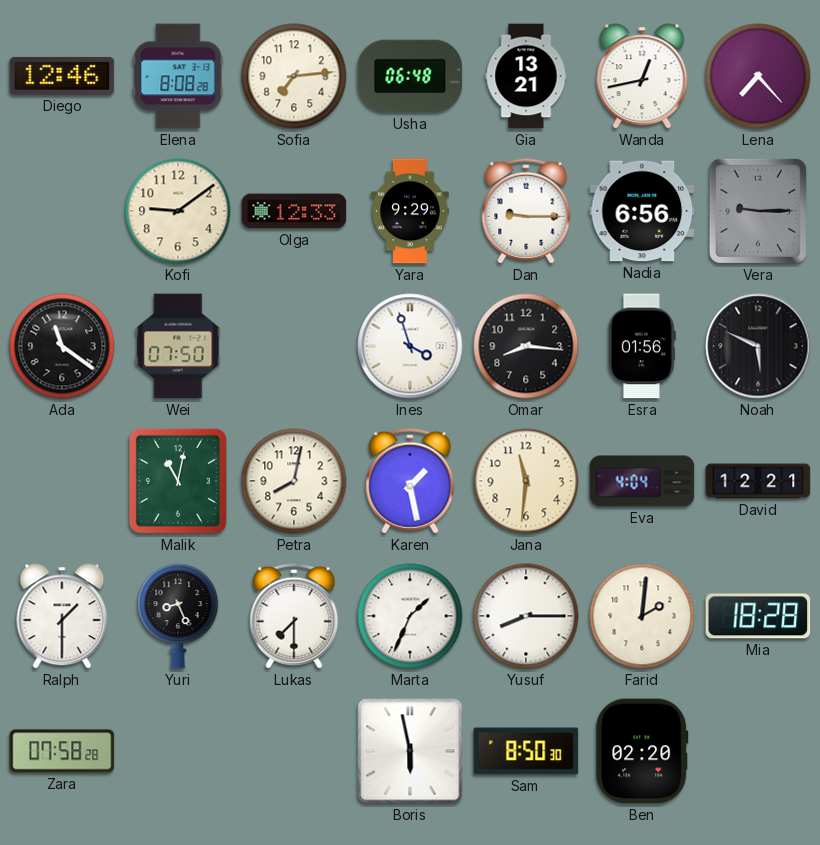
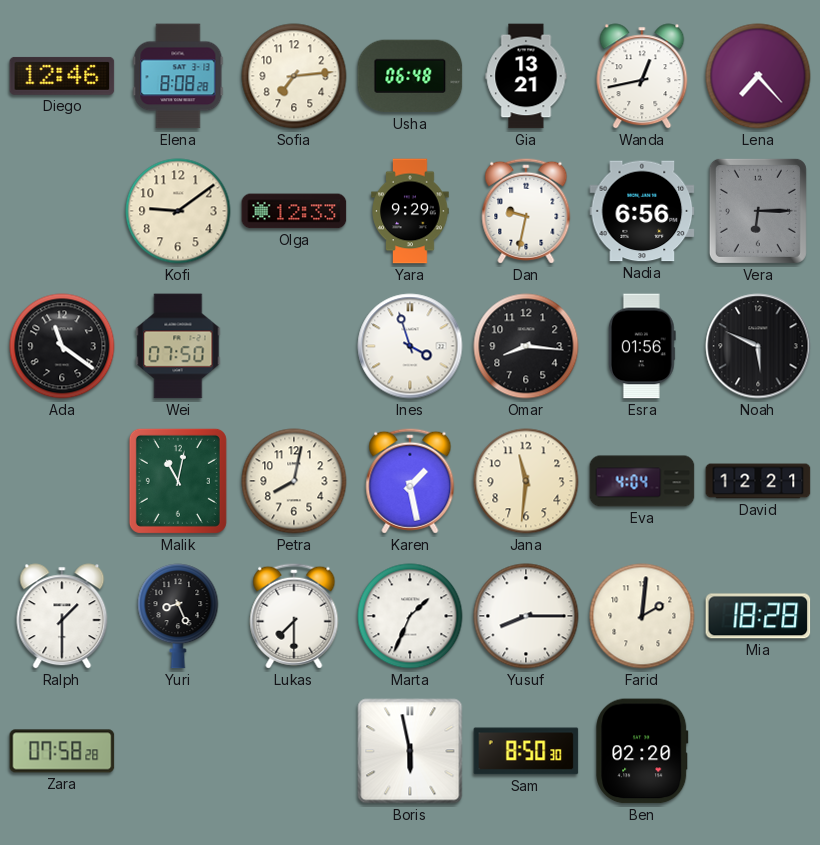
Dan: 9:15 -> 9:32 (526, 211)
Vera: 9:15 -> 6:15 (758, 211)
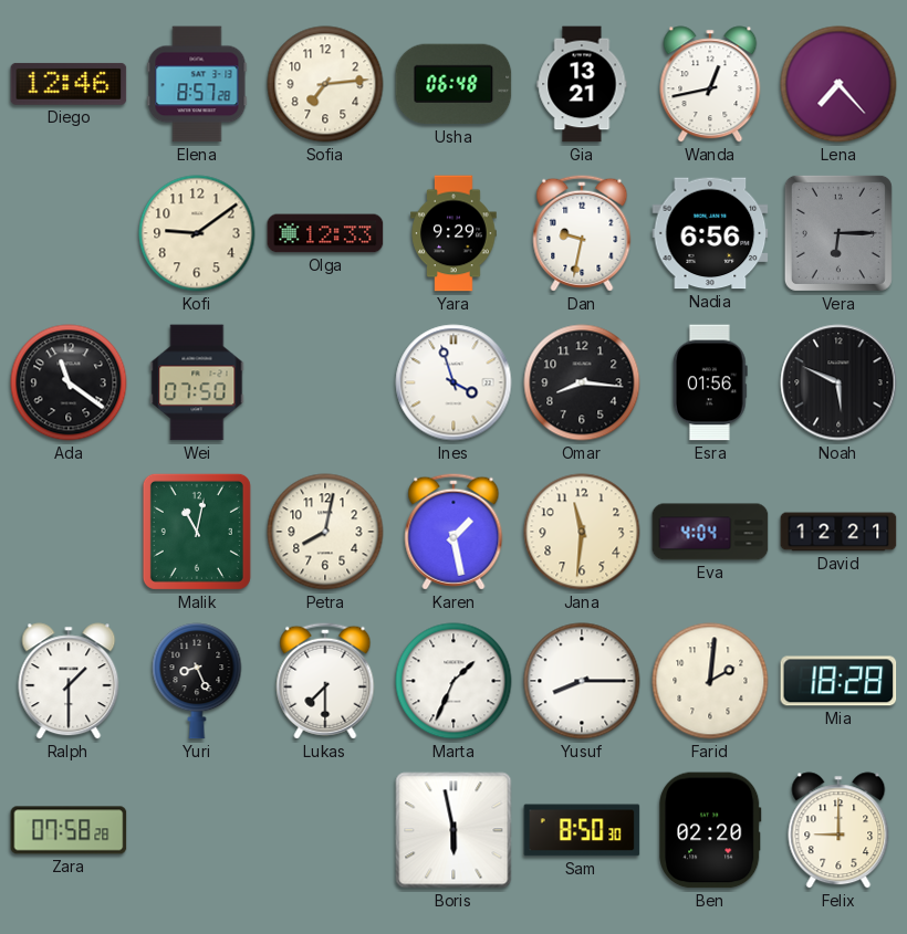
Elena: 8:08 -> 8:57 (197, 84)
Felix: none -> 9:00 (838, 830)
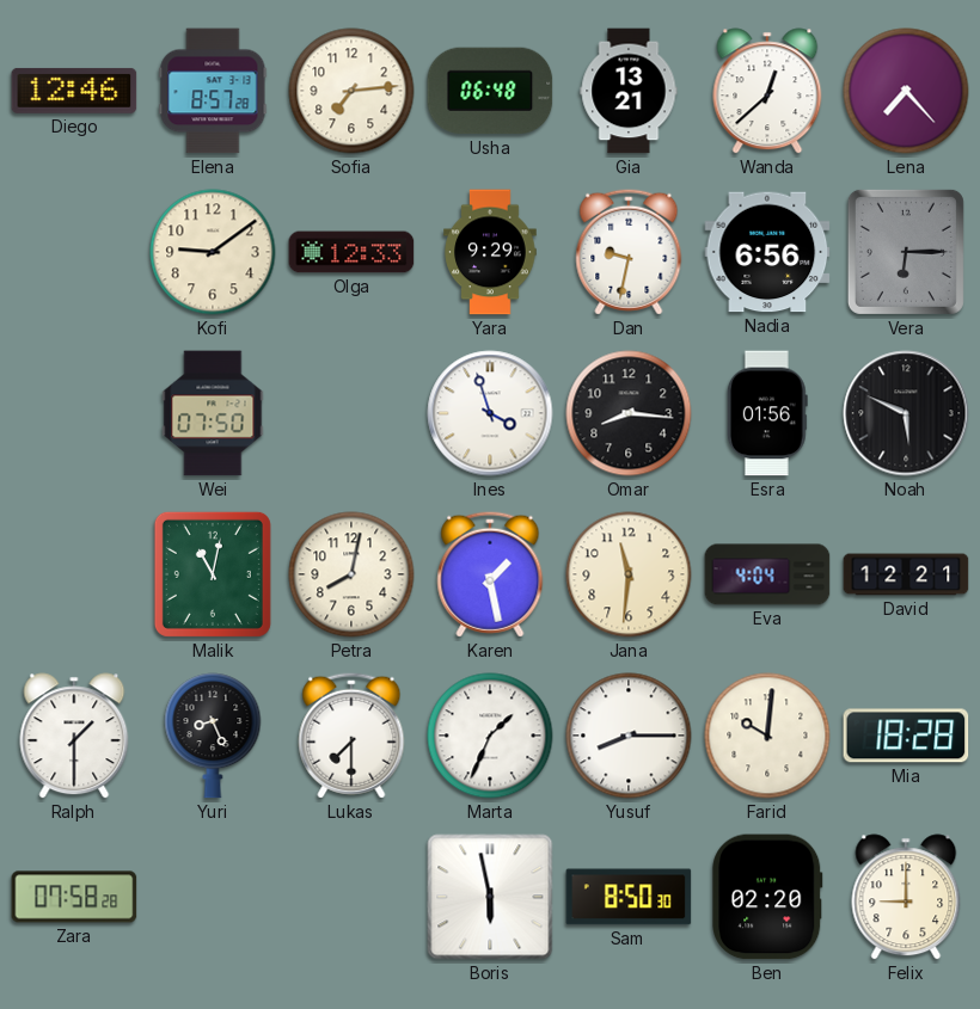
Wanda: 12:43 -> 12:38 (767, 91)
Ada: 11:21 -> none (69, 382)
Farid: 2:01 -> 10:01 (767, 736)
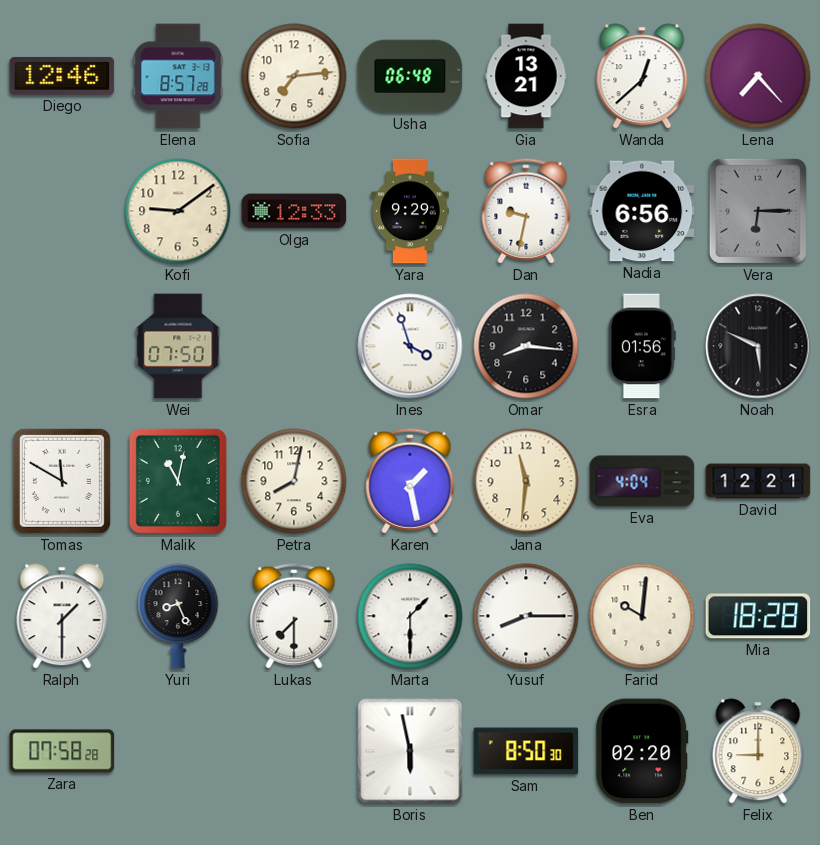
Tomas: none -> 11:50 (62, 481)
Marta: 1:34 -> 1:30 (410, 616)
